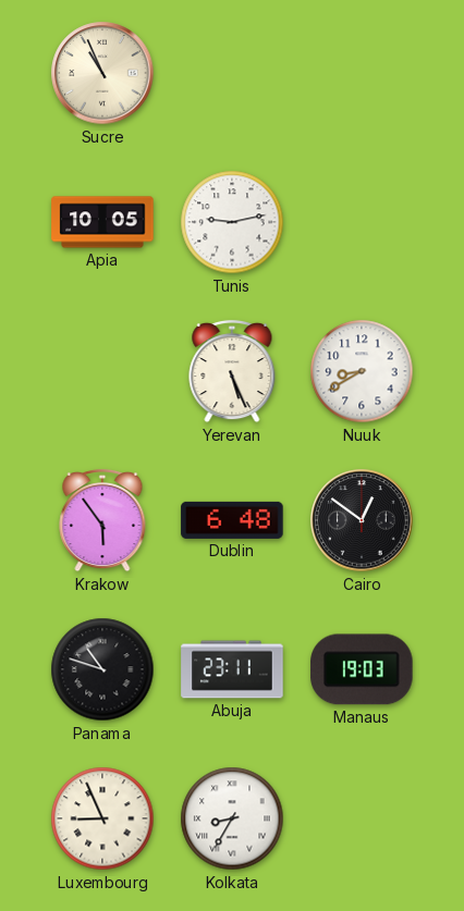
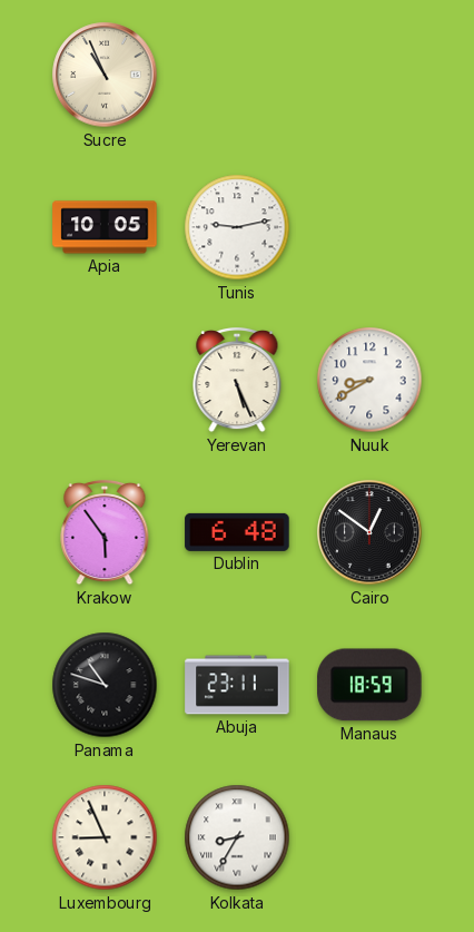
Manaus: 19:03 -> 18:59 (369, 685)
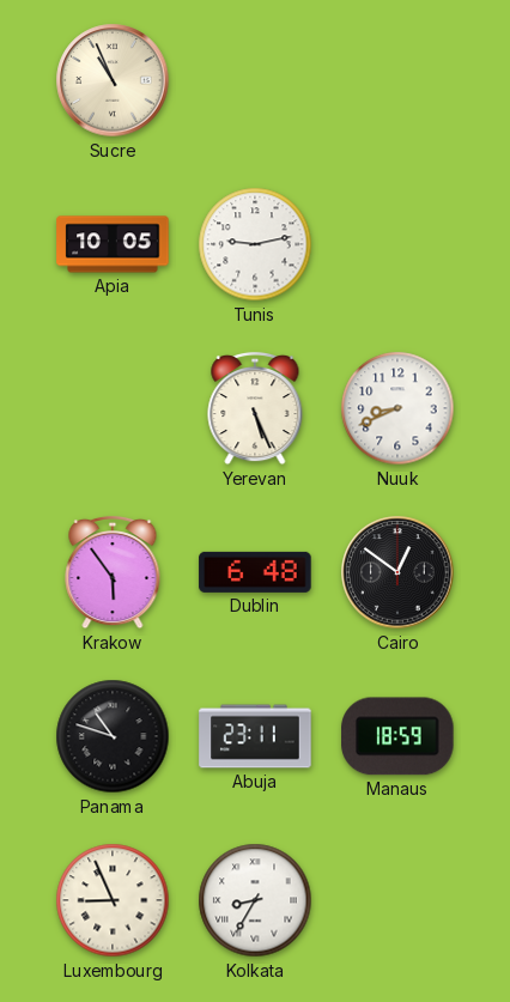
Nuuk: 8:40 -> 8:41 (397, 408)
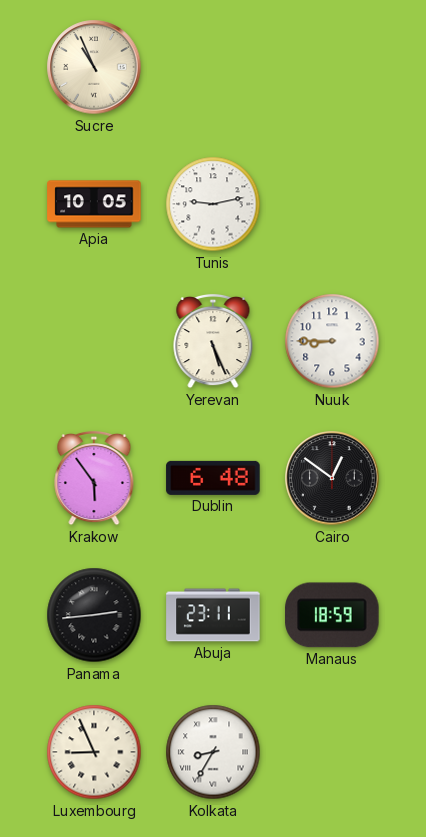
Nuuk: 8:41 -> 8:45 (332, 341)
Panama: 10:48 -> 2:44 (94, 615)
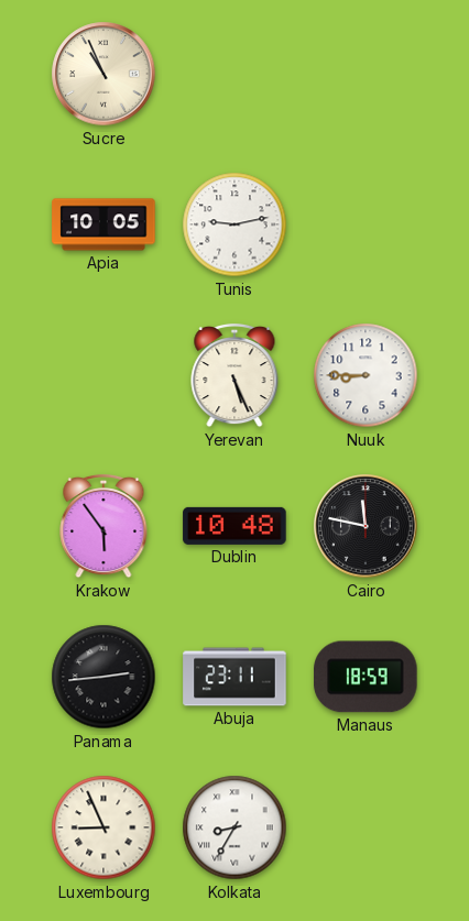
Dublin: 6:48 -> 10:48 (234, 526)
Cairo: 12:51 -> 11:47 (366, 526)
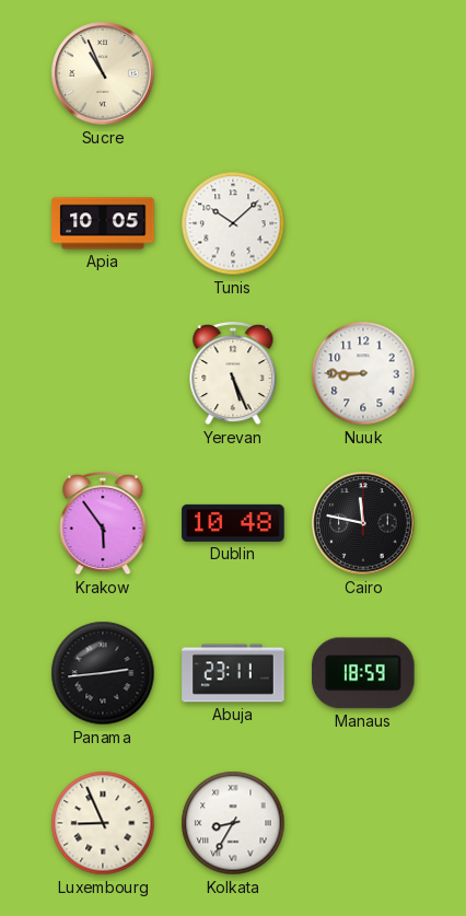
Tunis: 9:13 -> 10:08 (233, 223)
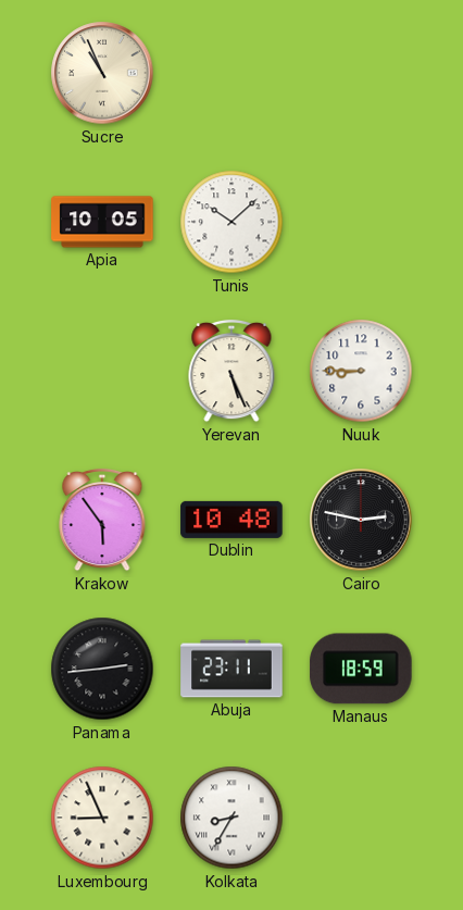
Cairo: 11:47 -> 2:47 (361, 520)
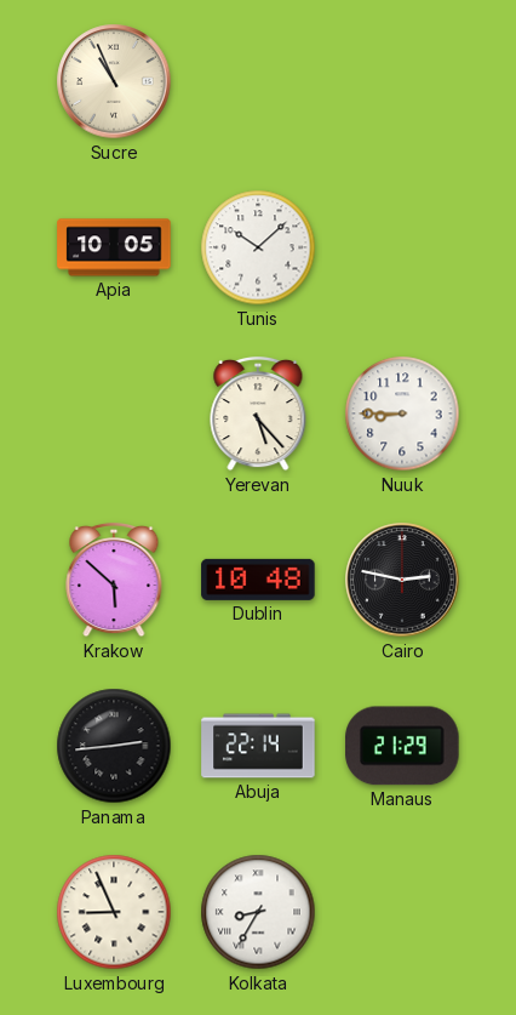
Yerevan: 5:26 -> 5:23 (258, 414)
Krakow: 5:54 -> 5:52 (114, 580)
Abuja: 23:11 -> 22:14 (258, 746)
Manaus: 18:59 -> 21:29 (402, 746)
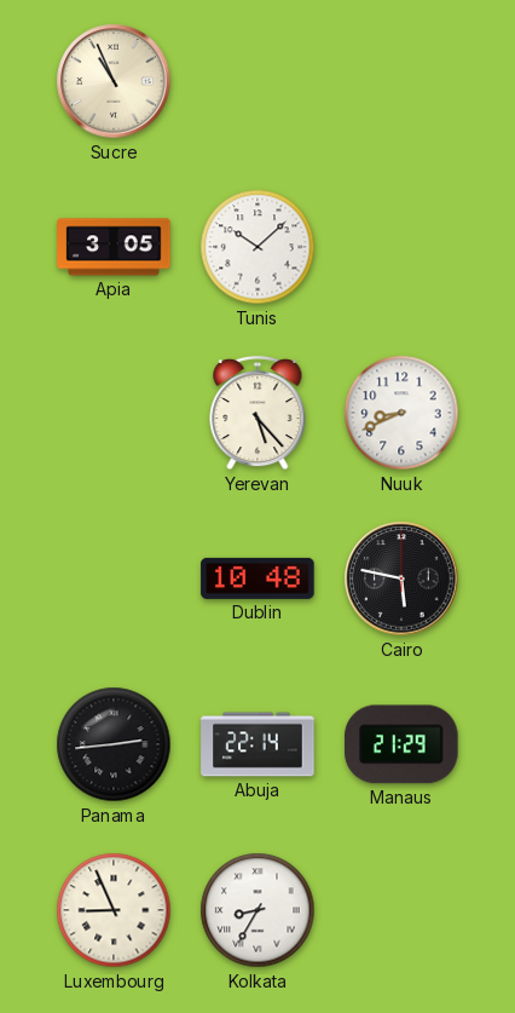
Apia: 10:05 -> 3:05 (114, 247)
Nuuk: 8:45 -> 8:41 (401, 413)
Krakow: 5:52 -> none (114, 580)
Cairo: 2:47 -> 5:47 (401, 579)
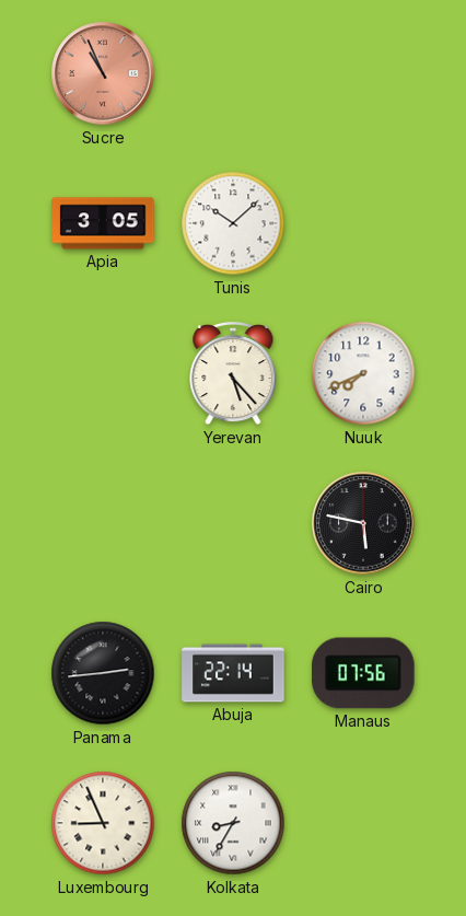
Sucre dial: cream -> salmon (103, 73)
Nuuk: 8:41 -> 7:41 (363, 373)
Dublin: 10:48 -> none (257, 579)
Manaus: 21:29 -> 07:56 (363, 673)
